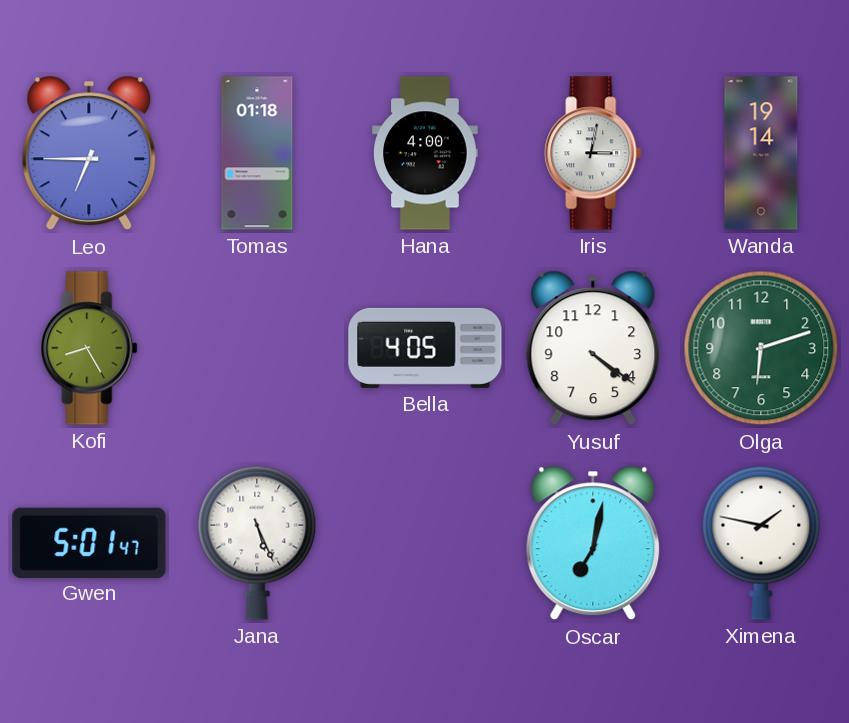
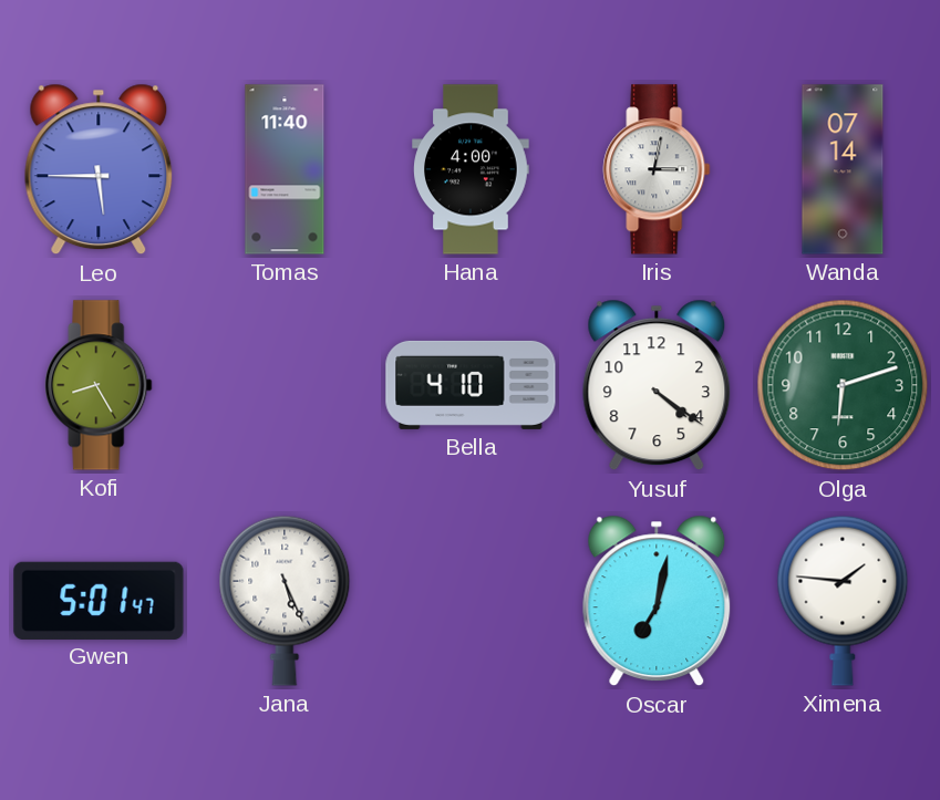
Leo: 6:45 -> 5:45 (99, 169)
Tomas: 01:18 -> 11:40 (285, 169)
Wanda: 19:14 -> 07:14 (843, 169)
Bella: 4:05 -> 4:10 (471, 385)
Ximena: 1:47 -> 1:46 (843, 601)
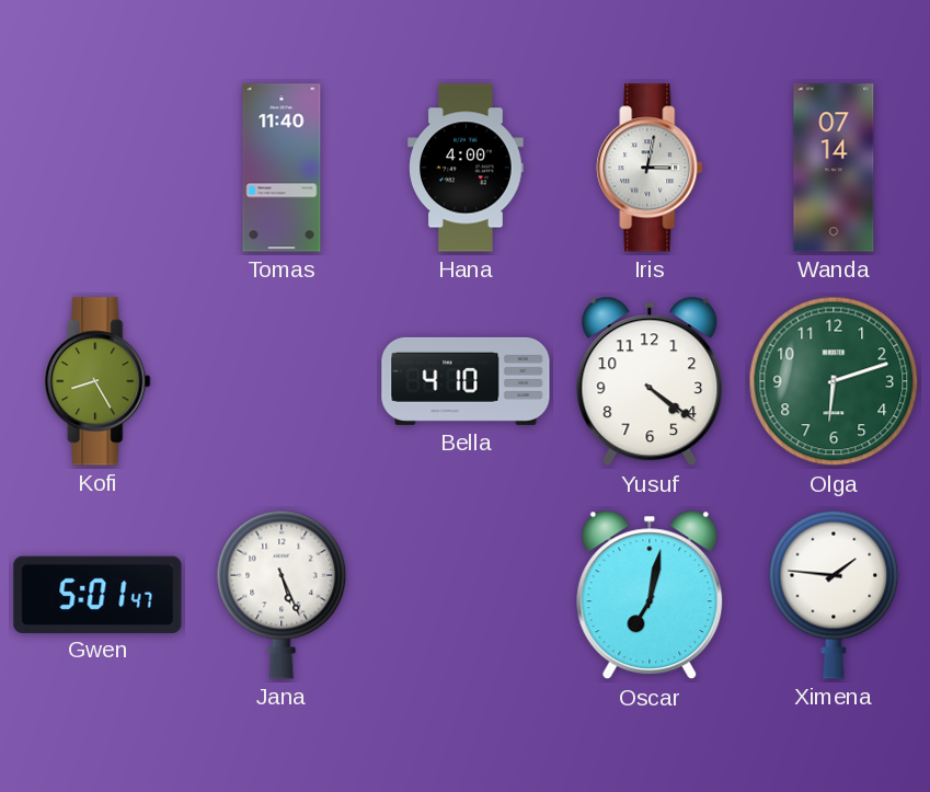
Leo: 5:45 -> none (99, 169)
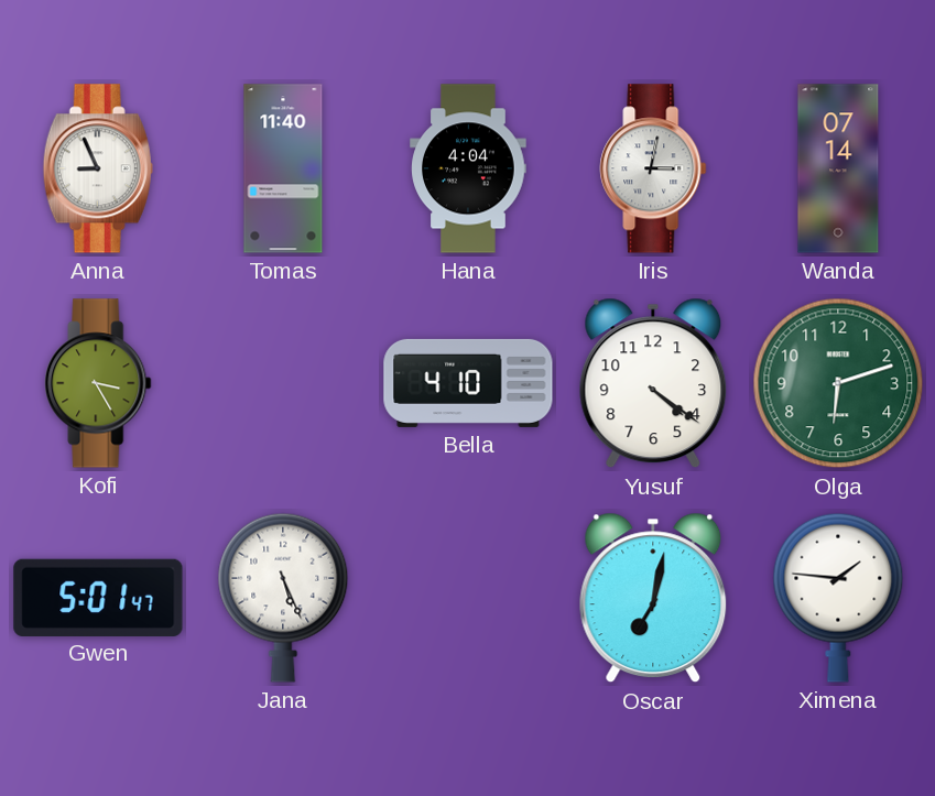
Anna: none -> 8:56 (98, 168)
Hana: 4:00 -> 4:04 (468, 168)
Kofi: 8:25 -> 3:25 (98, 383)
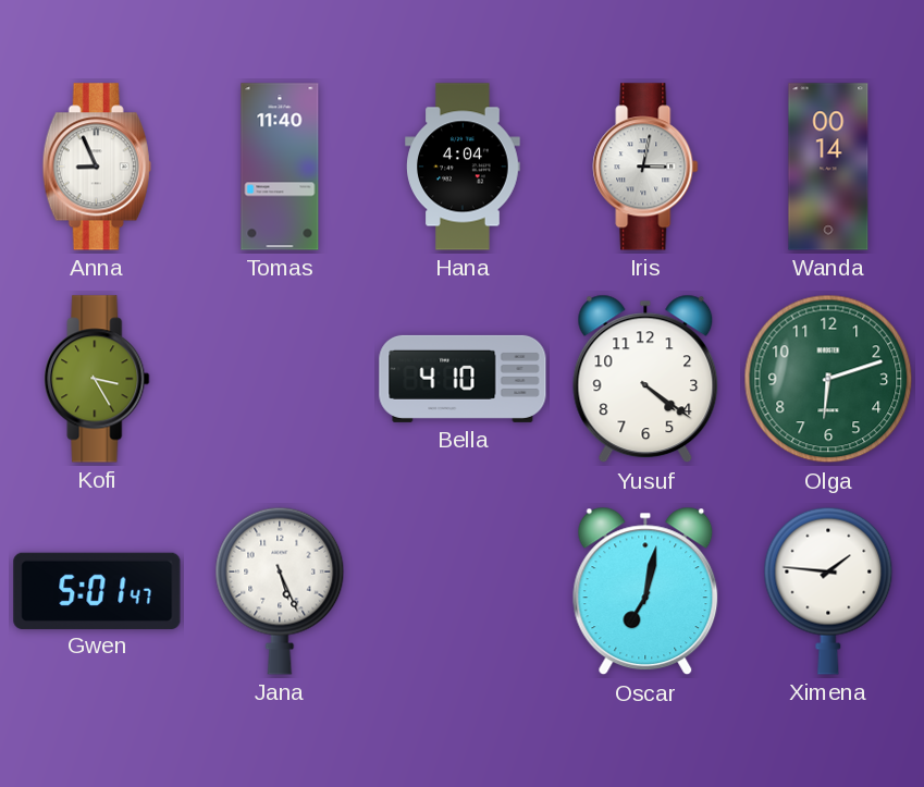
Wanda: 07:14 -> 00:14 (828, 167)
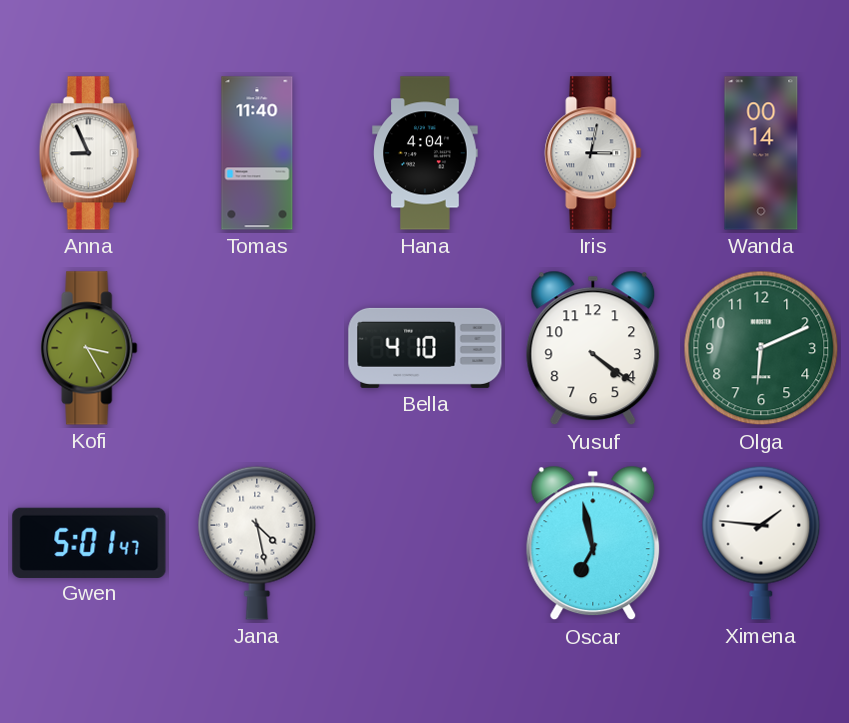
Olga: 6:12 -> 6:11 (761, 348)
Jana: 5:26 -> 4:28 (257, 543)
Oscar: 7:02 -> 6:58 (593, 543)
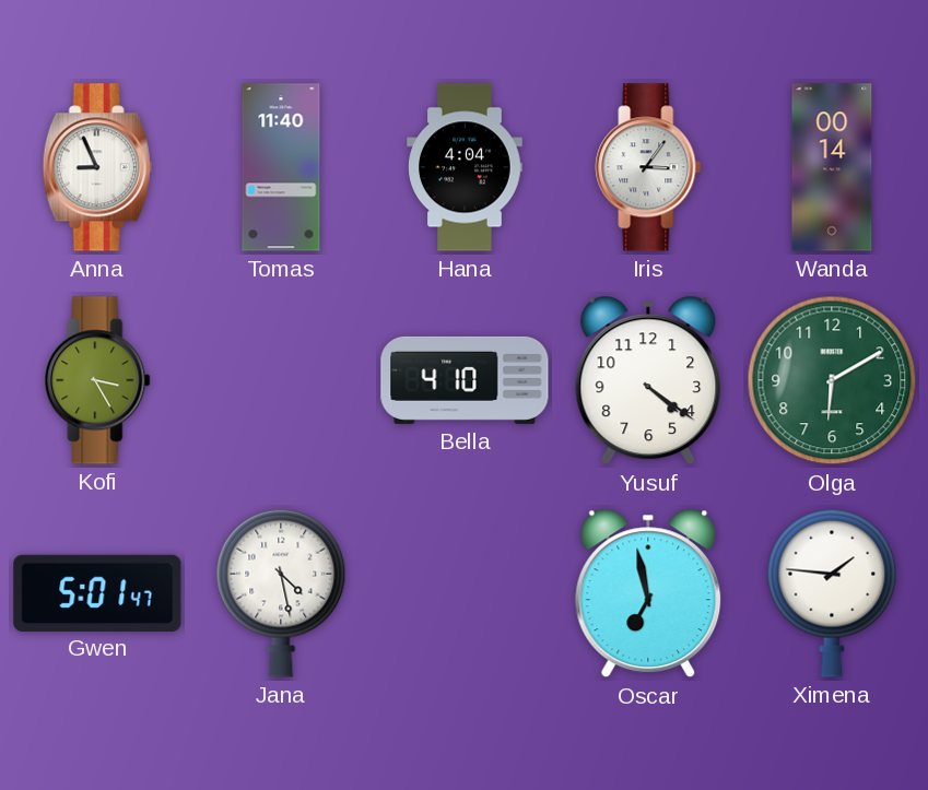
Iris: 3:02 -> 3:06 (648, 167)
Olga: 6:11 -> 6:10 (832, 380)
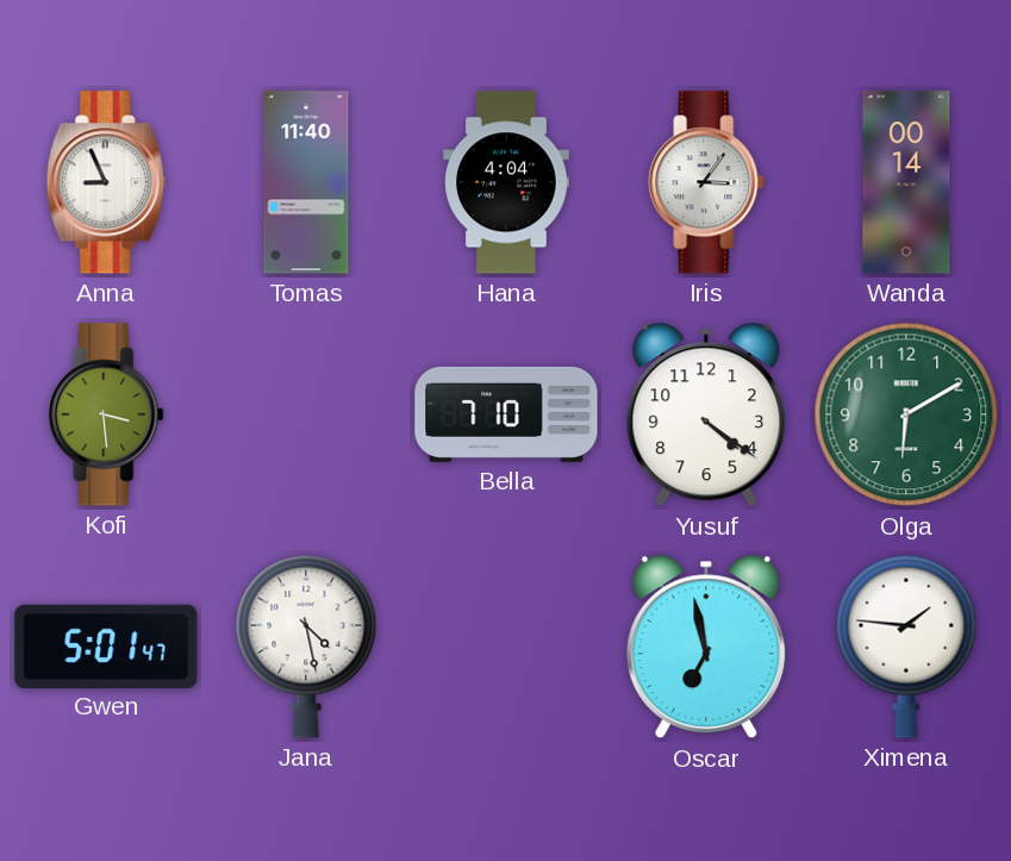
Kofi: 3:25 -> 3:29 (106, 414)
Bella: 4:10 -> 7:10 (506, 414)
